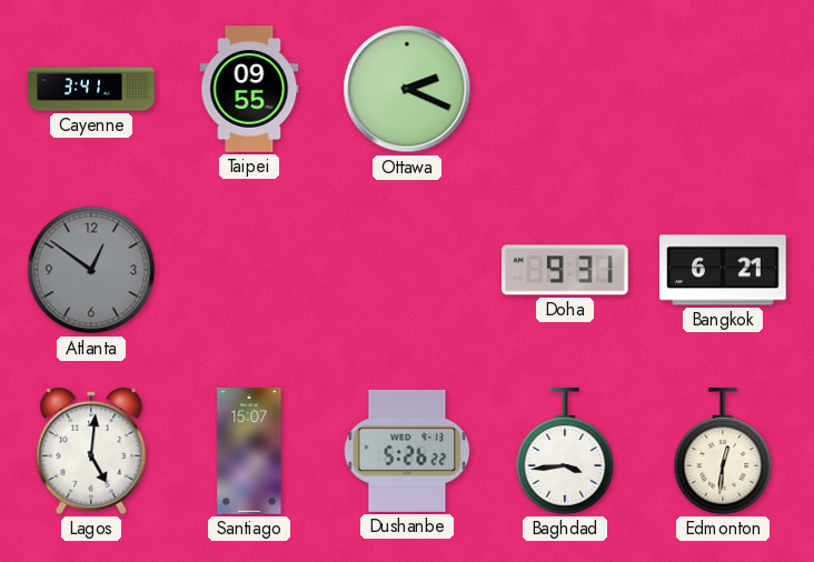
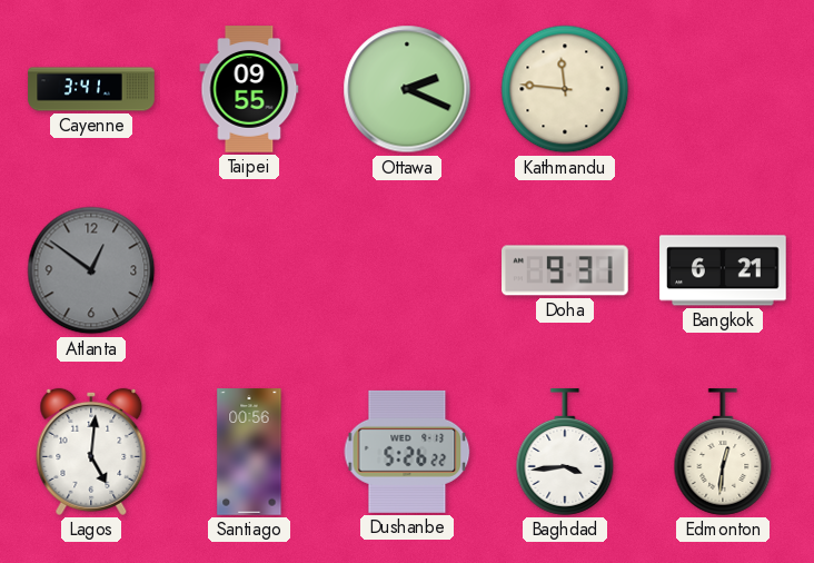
Kathmandu: none -> 11:46 (565, 89)
Santiago: 15:07 -> 00:56 (249, 452)
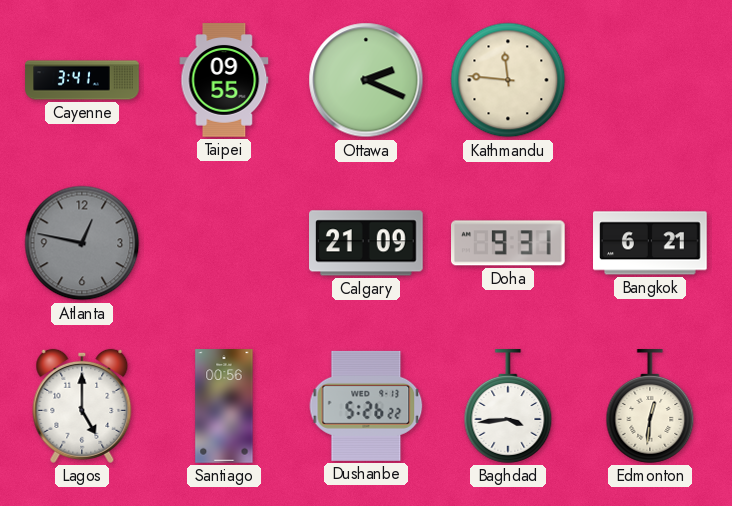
Atlanta: 12:51 -> 12:47 (82, 243)
Calgary: none -> 21:09 (367, 243)
Lagos: 5:01 -> 5:00 (82, 406)
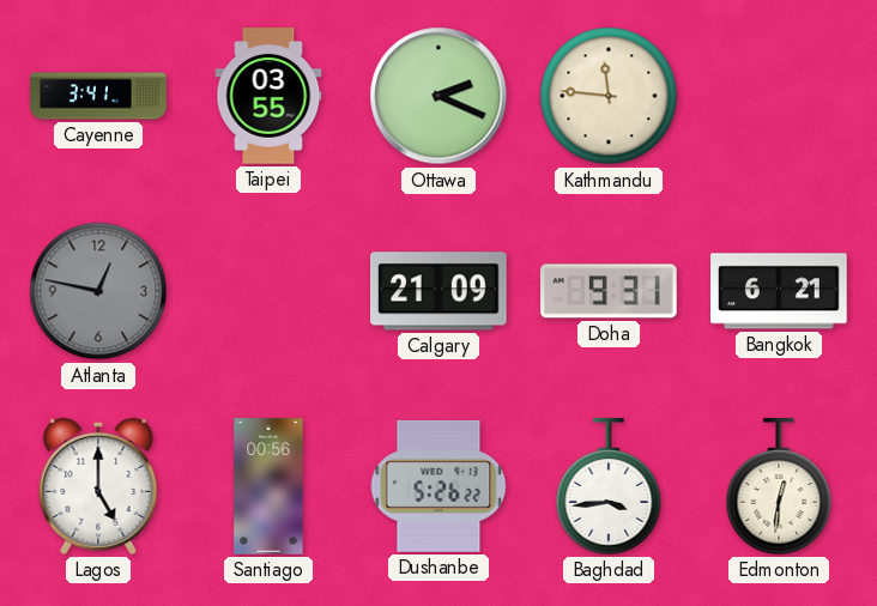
Taipei: 09:55 -> 03:55 (268, 96)
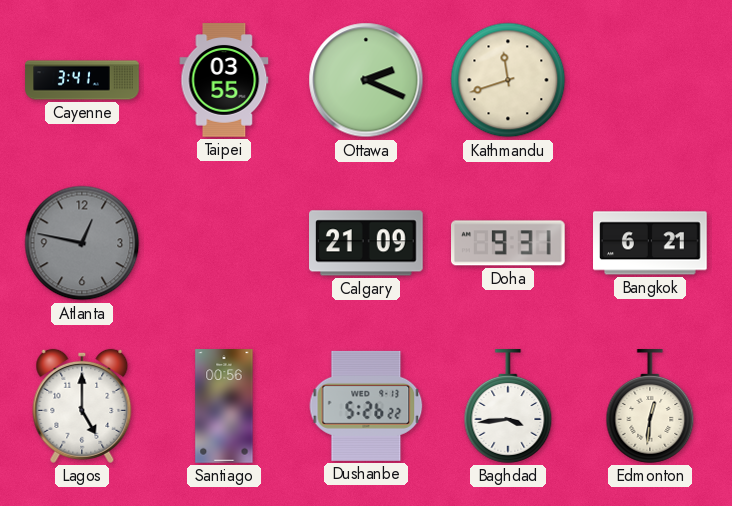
Kathmandu: 11:46 -> 11:42 (508, 80)
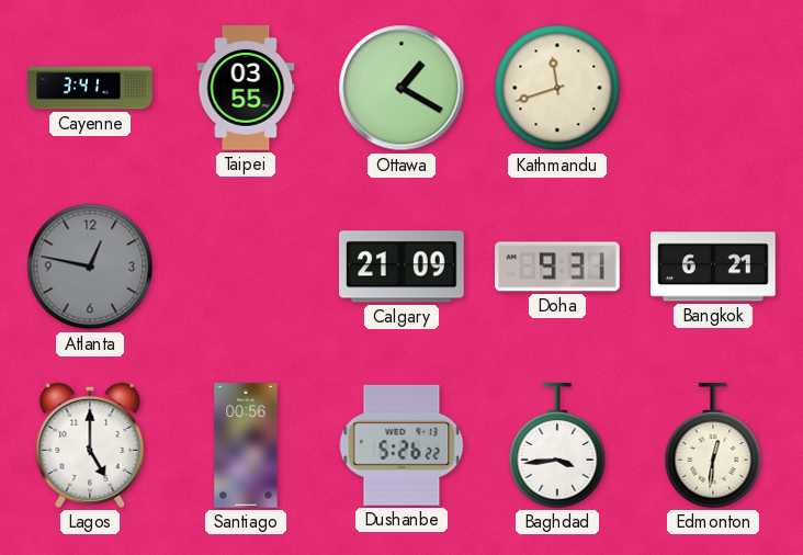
Ottawa: 2:19 -> 1:20 (401, 88)
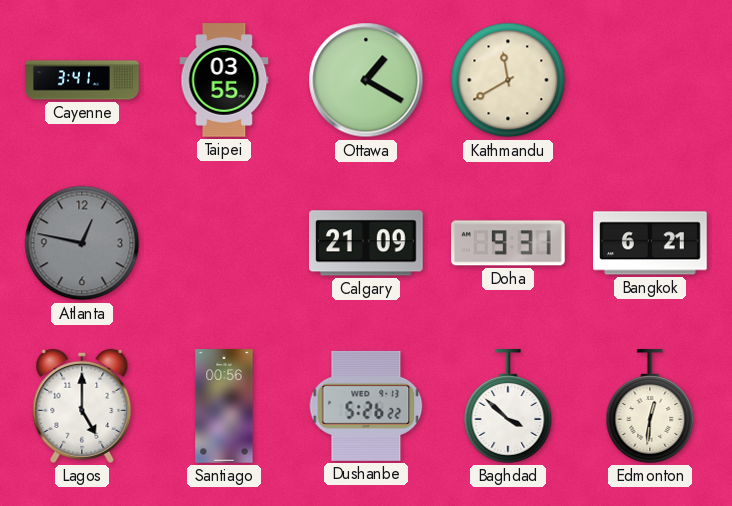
Kathmandu: 11:42 -> 11:40 (508, 80)
Baghdad: 3:44 -> 3:52 (508, 406)
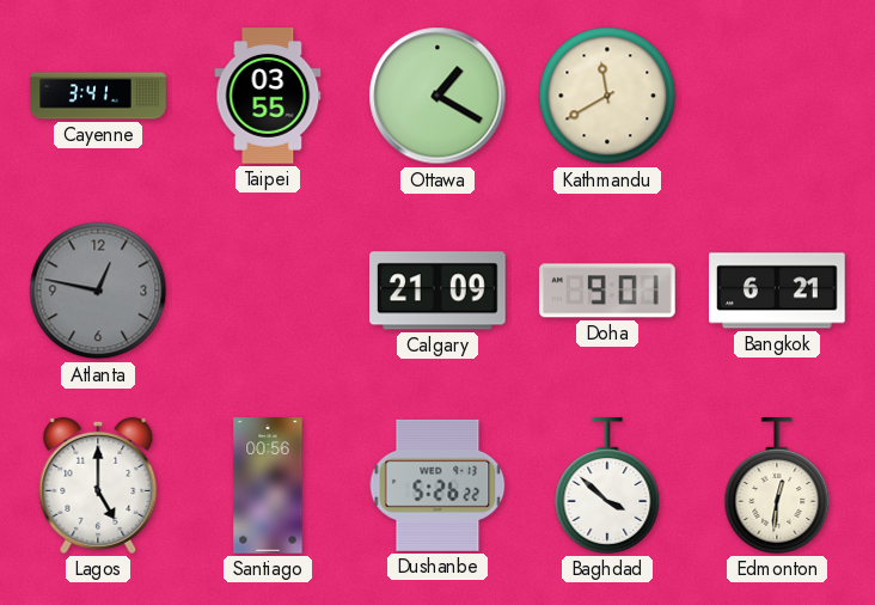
Doha: 9:31 -> 9:01 (608, 291)
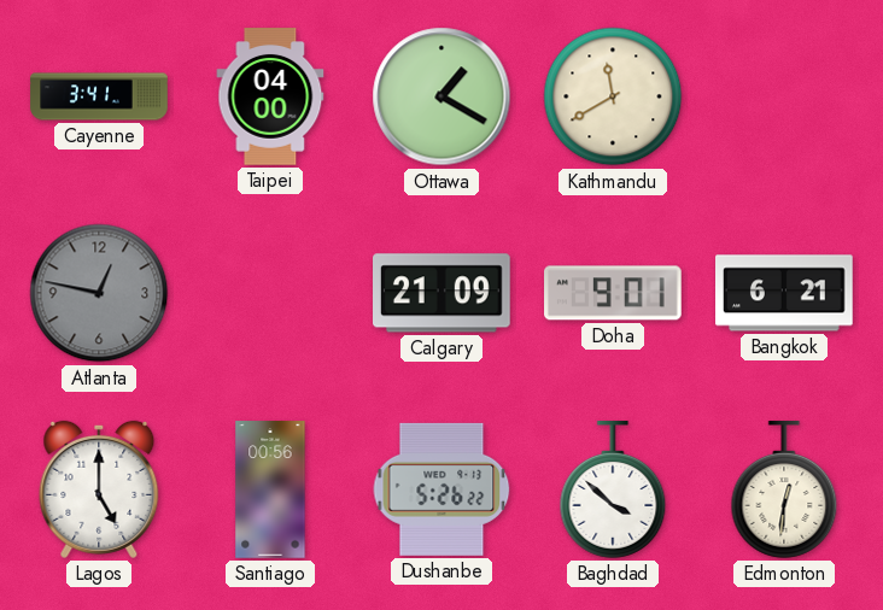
Taipei: 03:55 -> 04:00 (270, 96)
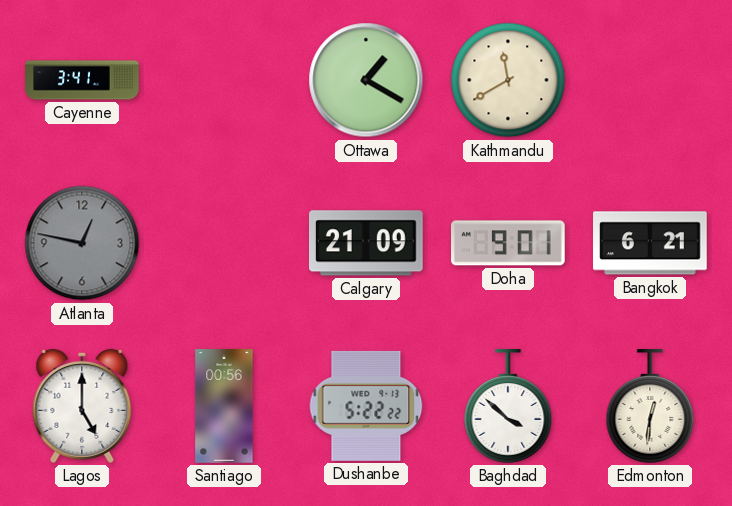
Taipei: 04:00 -> none (270, 96)
Dushanbe: 5:26 -> 5:22 (366, 406)
